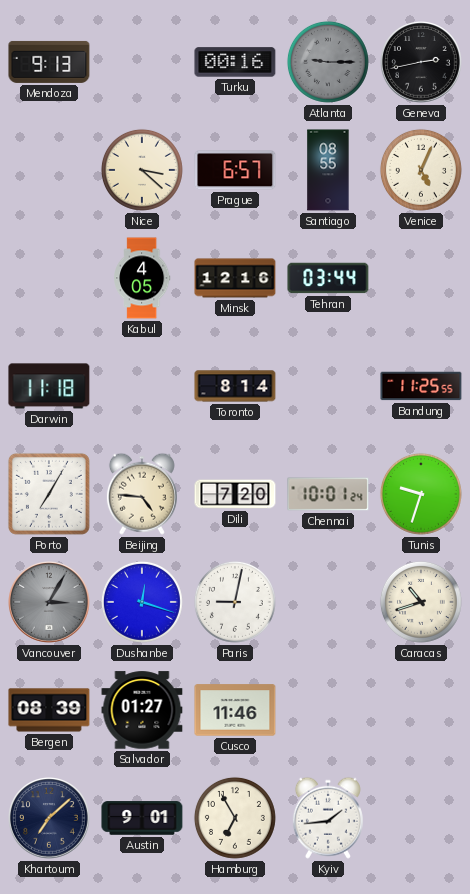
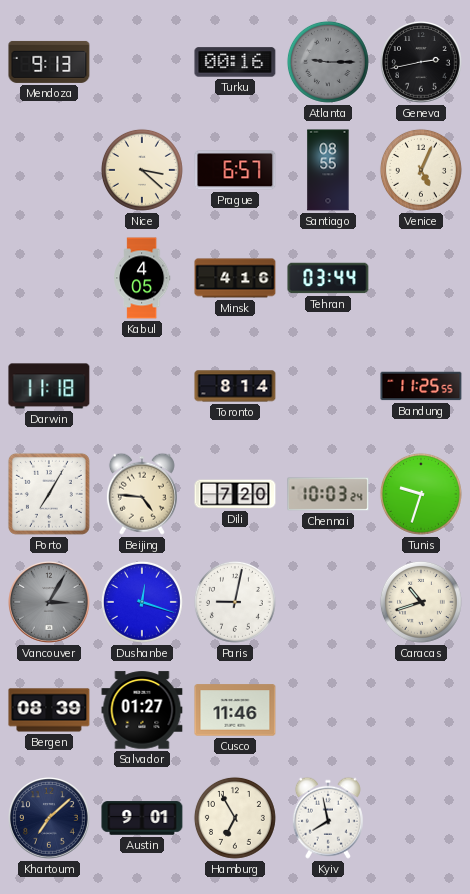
Minsk: 12:16 -> 4:16 (235, 278)
Chennai: 10:01 -> 10:03 (328, 494)
Kyiv: 1:44 -> 7:58 (328, 818)
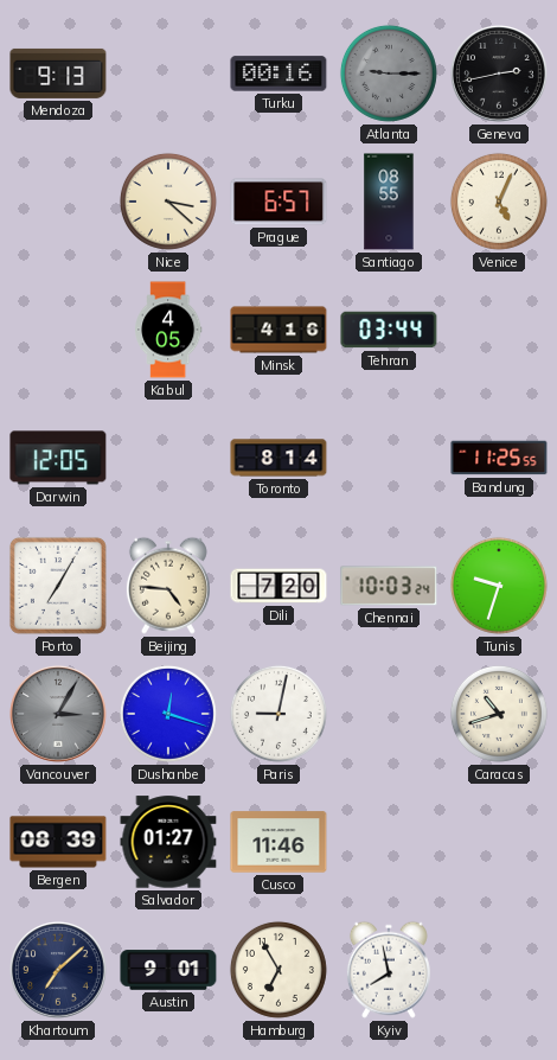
Darwin: 11:18 -> 12:05 (58, 458)
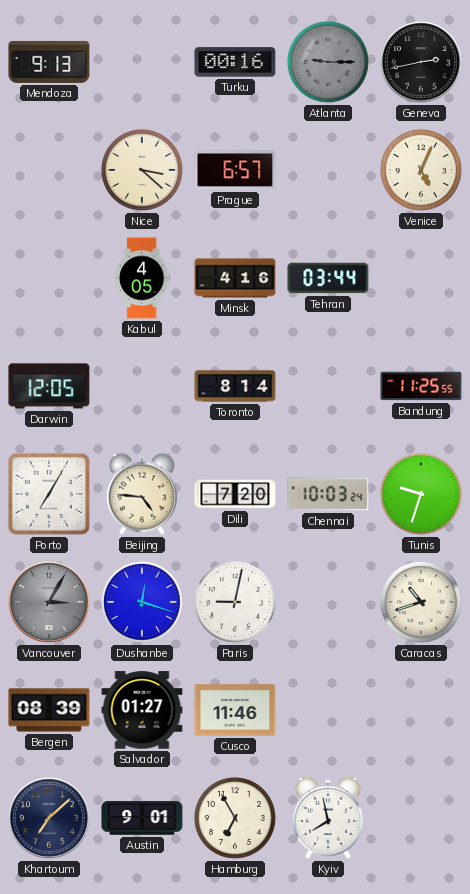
Santiago: 08:55 -> none (389, 202)
